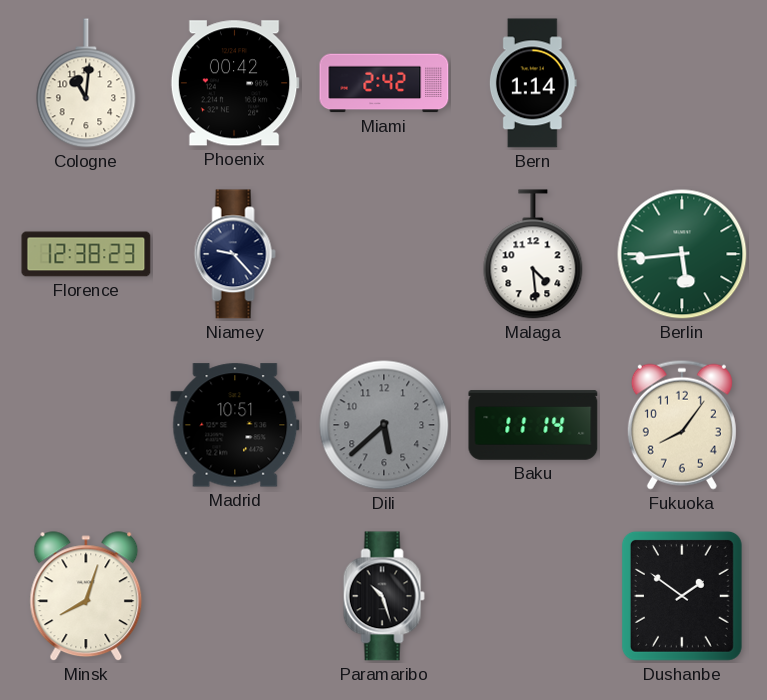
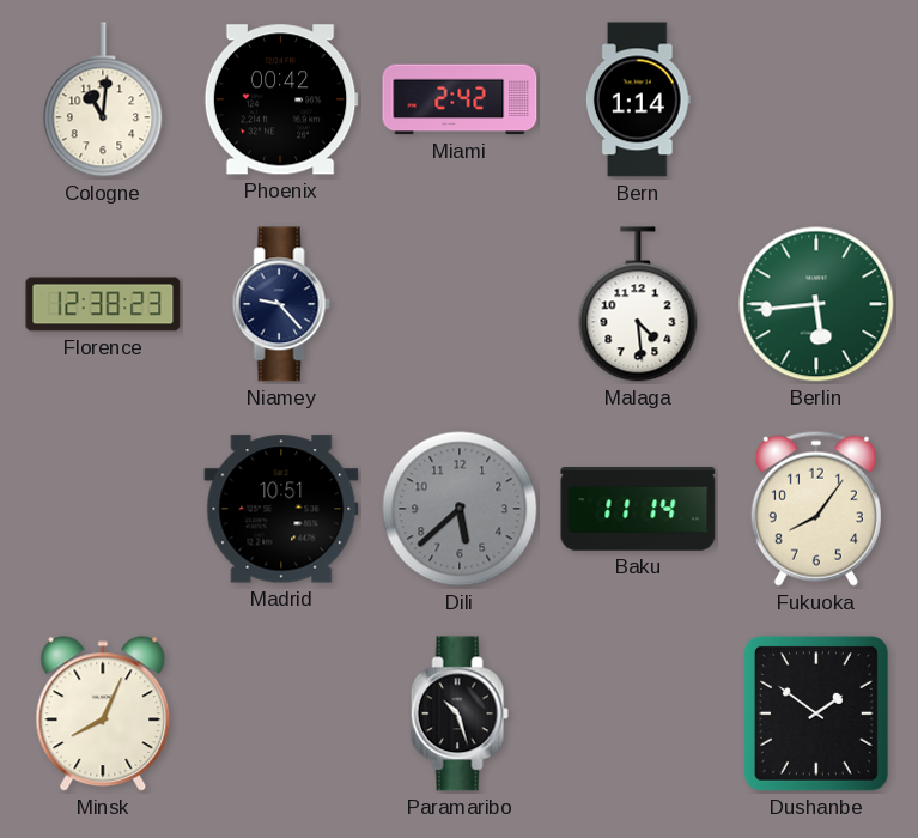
Minsk: 8:03 -> 8:04 (103, 715)
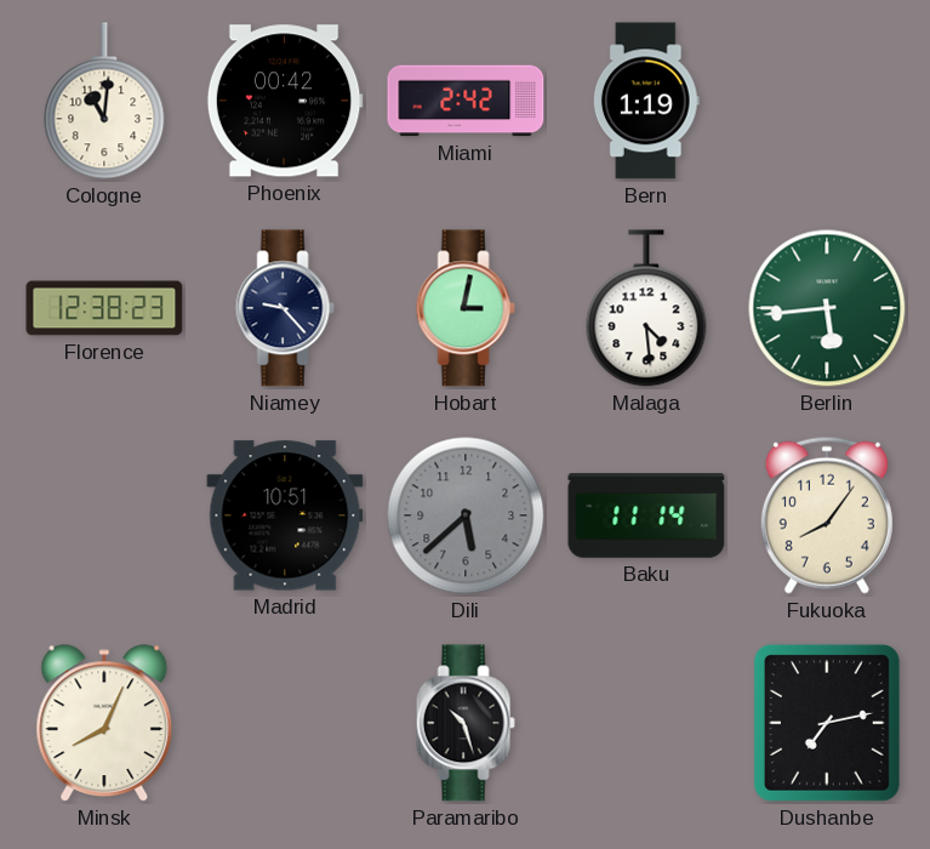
Bern: 1:14 -> 1:19 (646, 101)
Hobart: none -> 3:02 (466, 308)
Dushanbe: 1:51 -> 7:13 (827, 723)
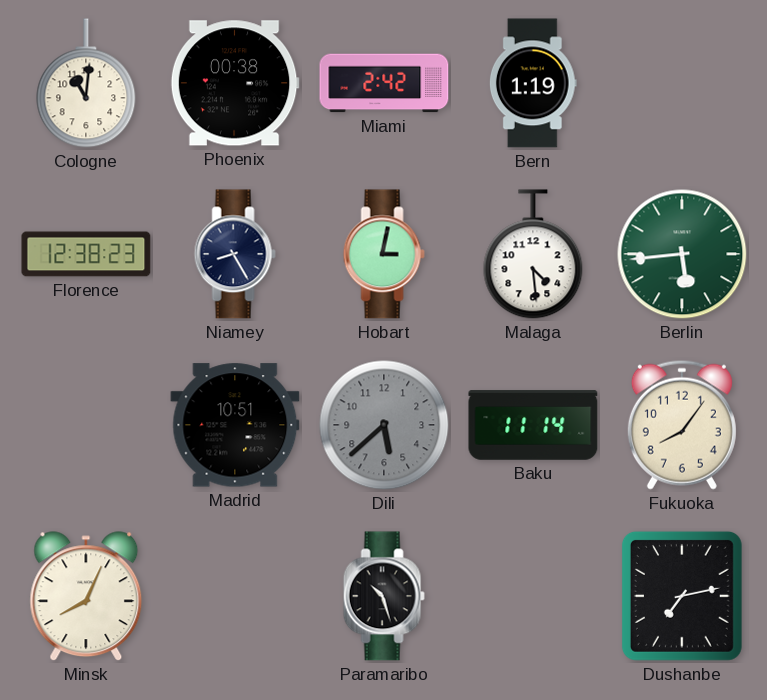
Phoenix: 00:42 -> 00:38 (235, 83)
Niamey: 9:23 -> 8:25 (235, 254)
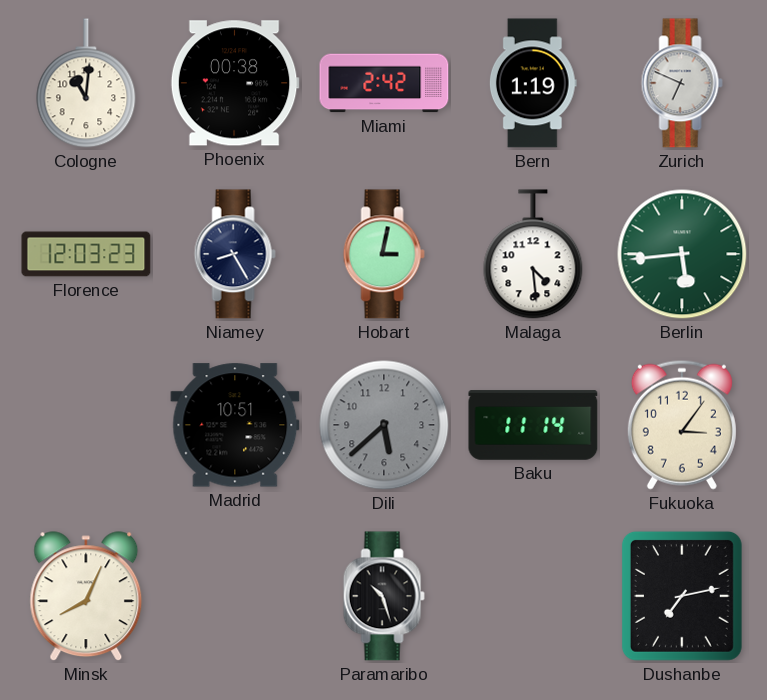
Zurich: none -> 6:49 (682, 83)
Florence: 12:38 -> 12:03 (86, 254)
Fukuoka: 8:06 -> 3:06 (682, 425)
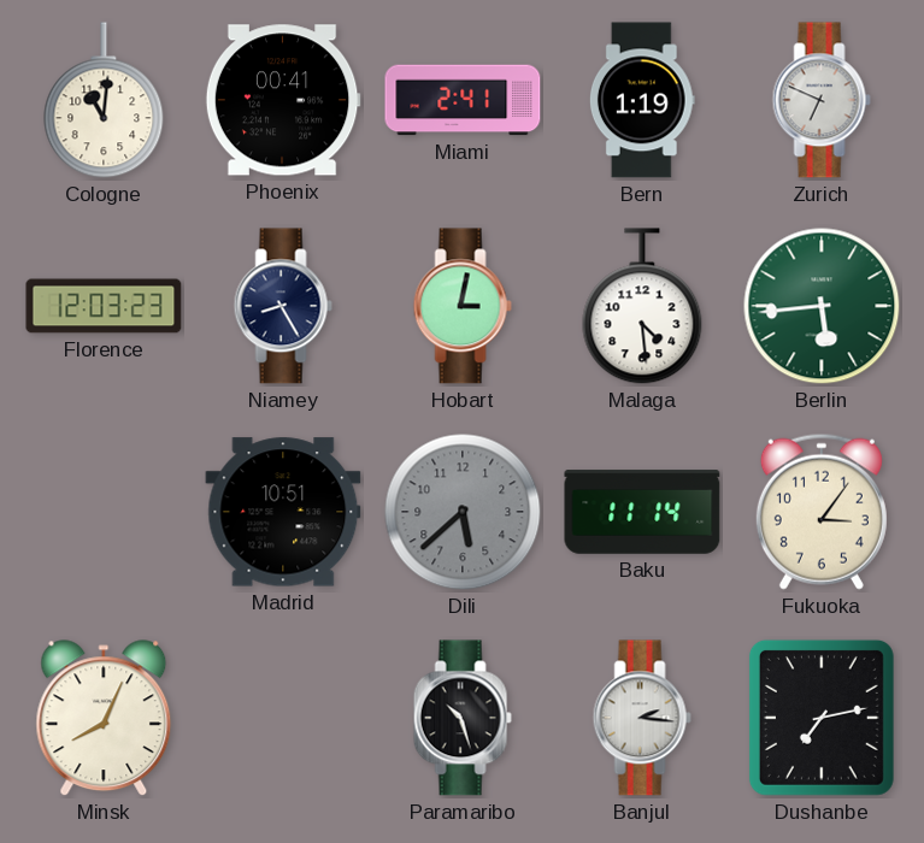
Phoenix: 00:38 -> 00:41 (283, 100)
Miami: 2:42 -> 2:41 (463, 100)
Banjul: none -> 2:16 (642, 718)
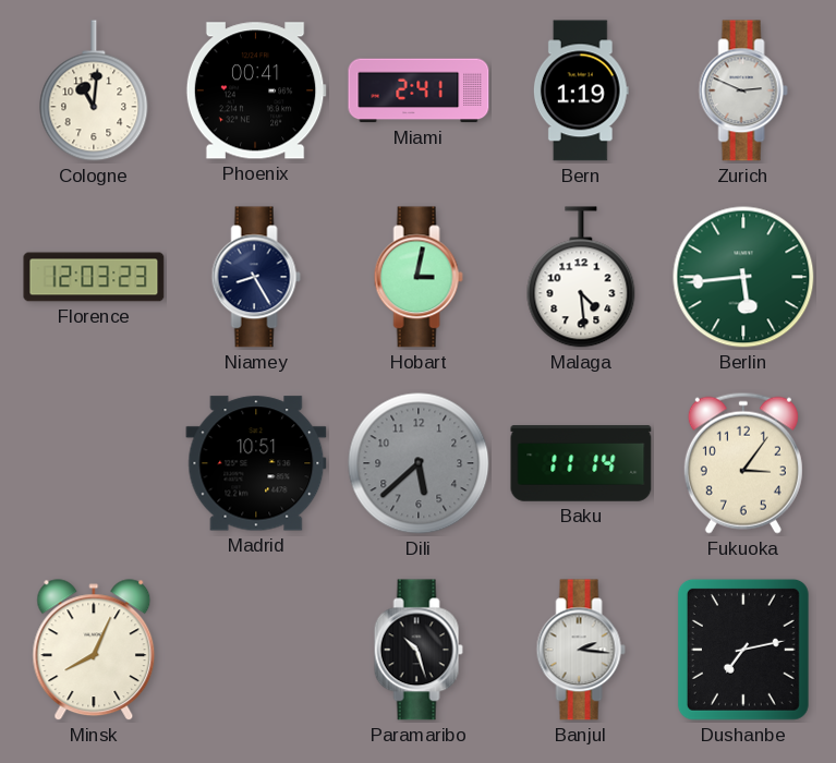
Zurich: 6:49 -> 2:49 (743, 90)
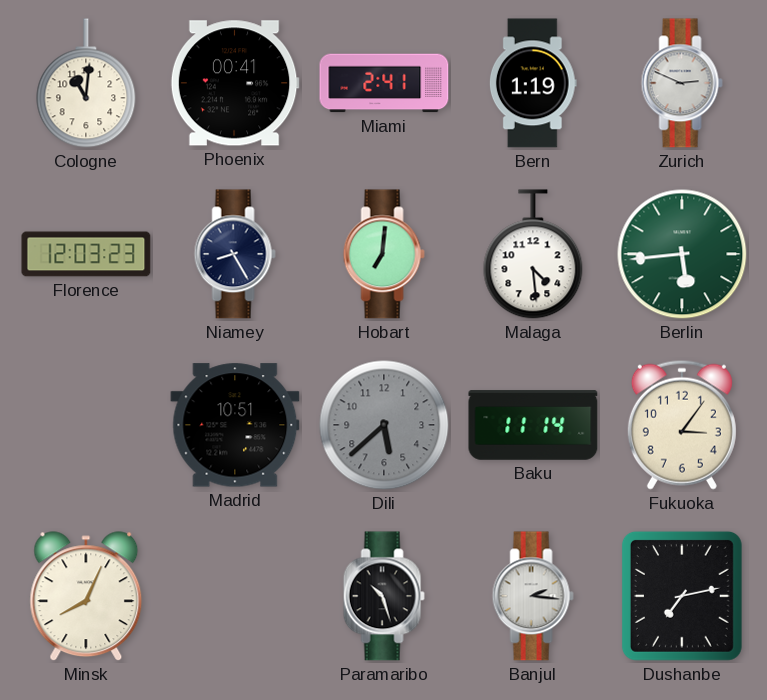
Hobart: 3:02 -> 7:01 (384, 254)
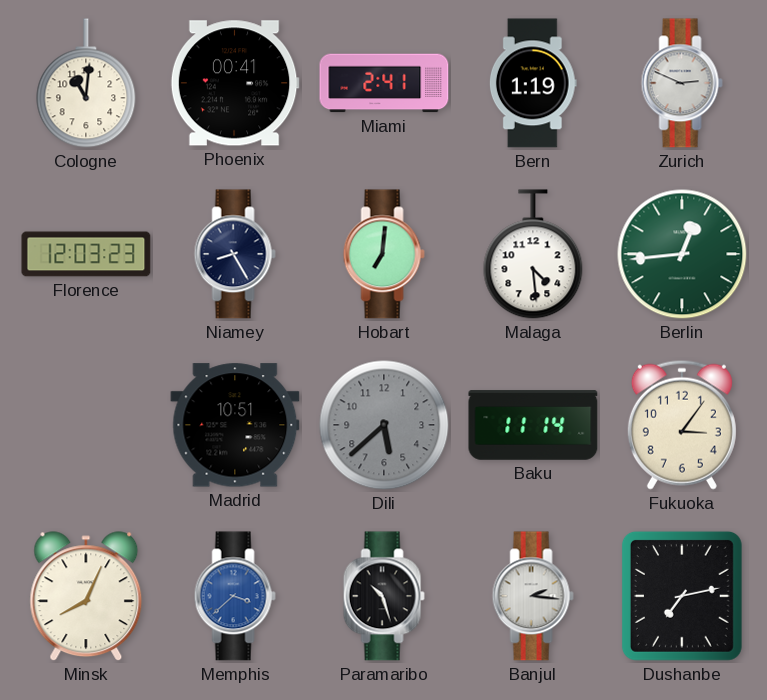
Berlin: 5:44 -> 12:44 (682, 254)
Memphis: none -> 3:38 (235, 596)
